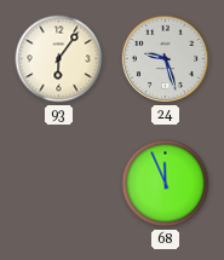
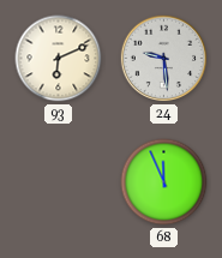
93: 6:06 -> 6:11 (59, 59)
24: 9:27 -> 9:29 (164, 59)
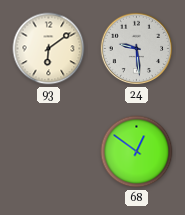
93: 6:11 -> 6:09 (49, 49)
68: 11:56 -> 12:51 (137, 152)
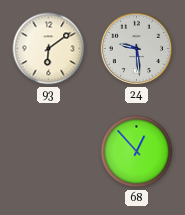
68: 12:51 -> 12:53 (137, 152)
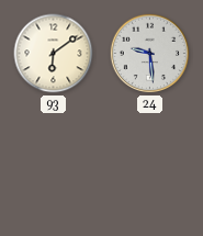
68: 12:53 -> none (137, 152)
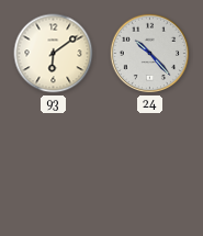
24: 9:29 -> 10:23 (150, 54)
